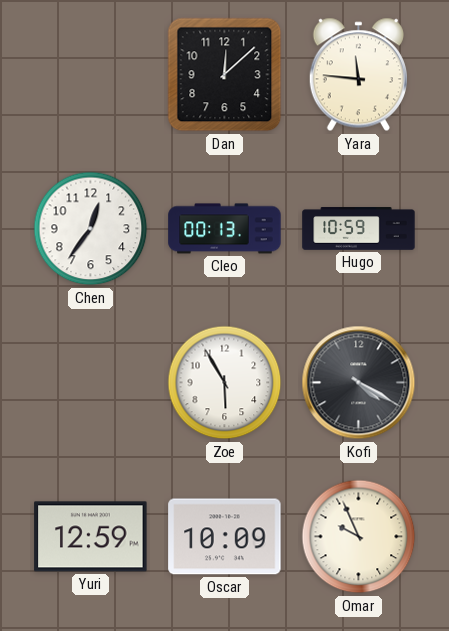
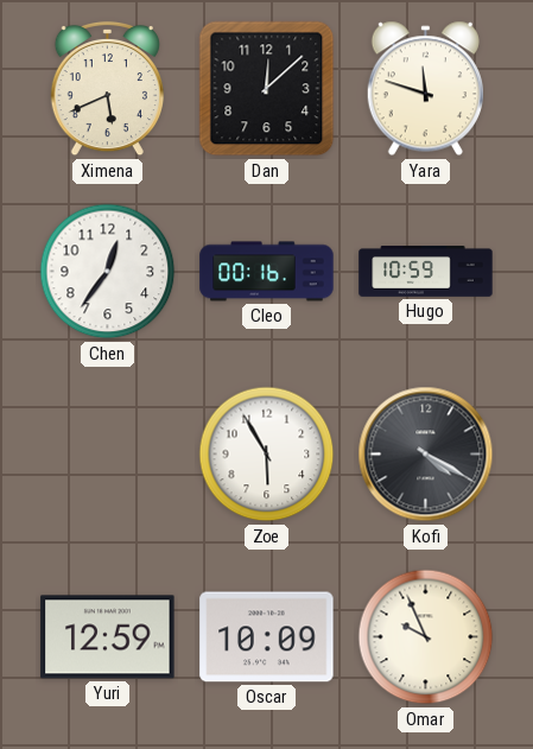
Ximena: none -> 5:41 (107, 89)
Yara: 11:46 -> 11:48 (425, 89)
Cleo: 00:13 -> 00:16 (267, 272)
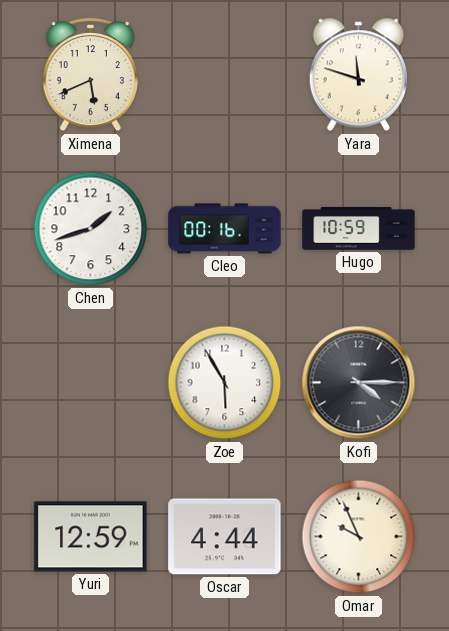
Dan: 12:08 -> none (267, 89)
Chen: 12:36 -> 1:42 (91, 229)
Kofi: 4:20 -> 4:15 (359, 383)
Oscar: 10:09 -> 4:44 (225, 537)
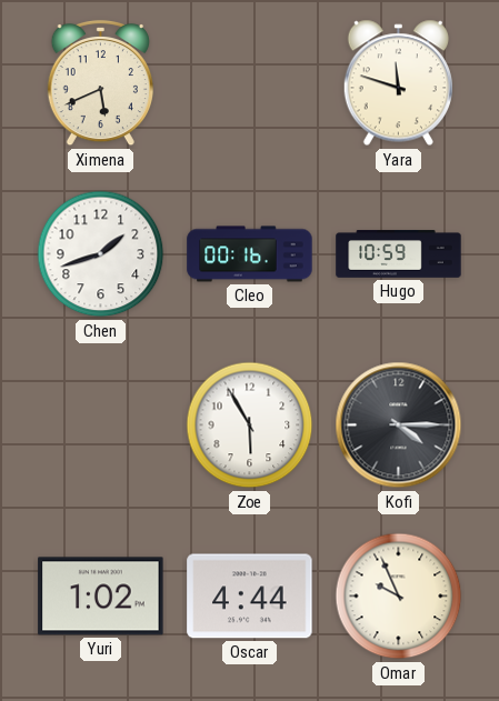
Yuri: 12:59 -> 1:02 (101, 597)
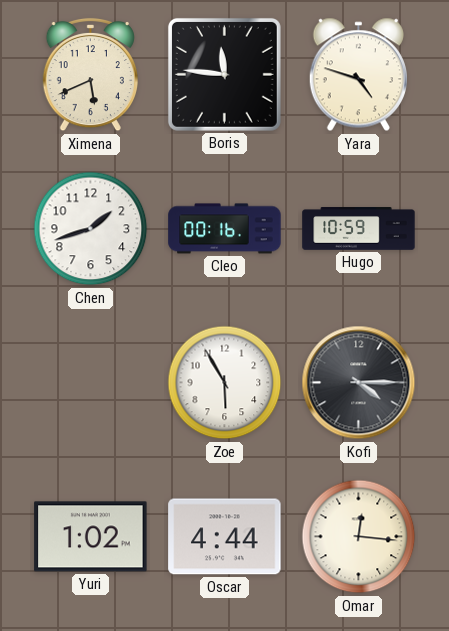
Boris: none -> 11:46 (224, 74)
Yara: 11:48 -> 4:48 (358, 75)
Omar: 9:56 -> 12:16 (359, 537)
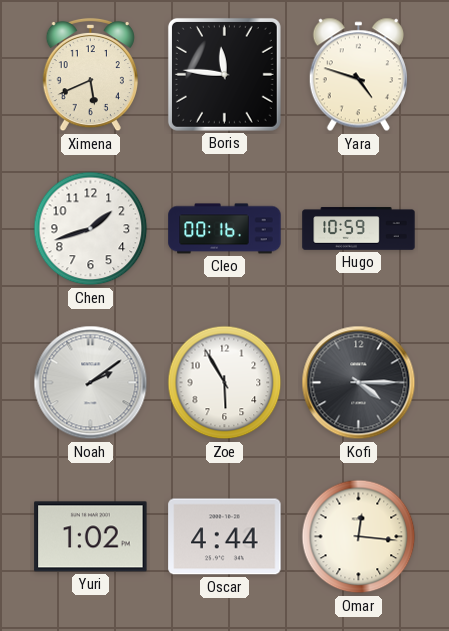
Noah: none -> 2:09 (91, 383)
